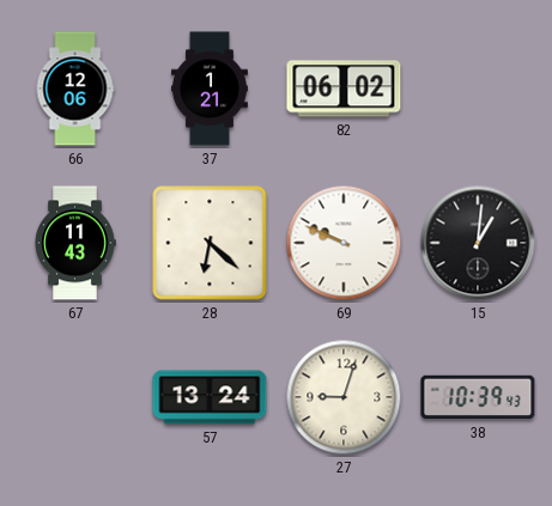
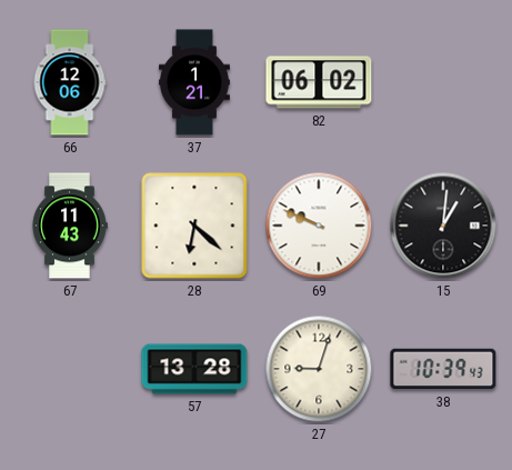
57: 13:24 -> 13:28 (194, 369)
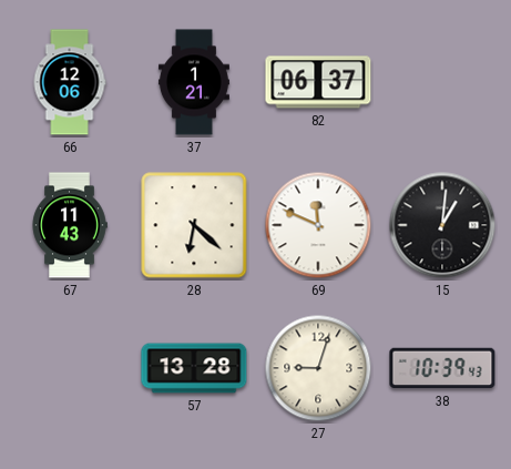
82: 06:02 -> 06:37 (318, 82)
69: 9:49 -> 11:49 (318, 225)
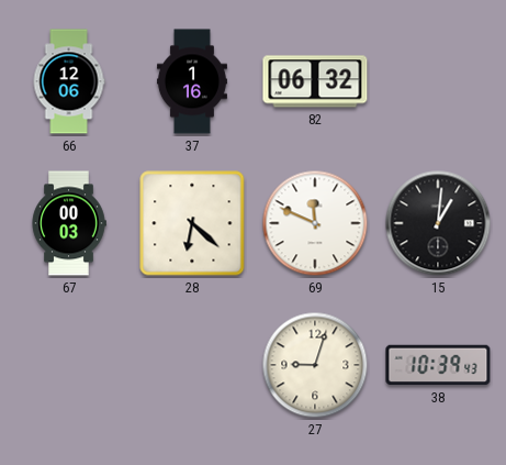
37: 1:21 -> 1:16 (192, 81)
82: 06:37 -> 06:32 (315, 81)
67: 11:43 -> 00:03 (69, 223)
57: 13:28 -> none (194, 368)
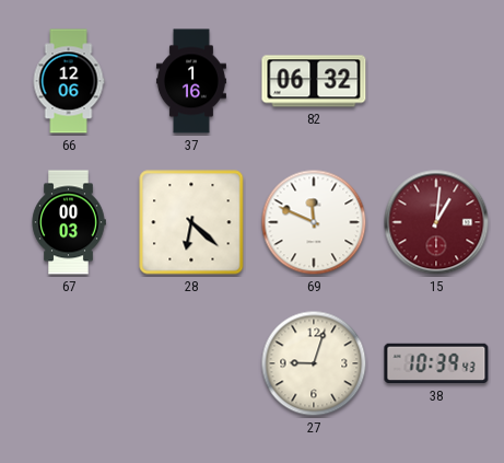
15 dial: black -> burgundy (436, 222)
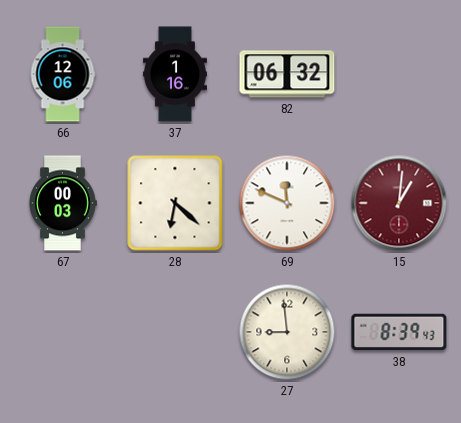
27: 9:03 -> 8:59 (287, 332)
38: 10:39 -> 8:39 (399, 332)
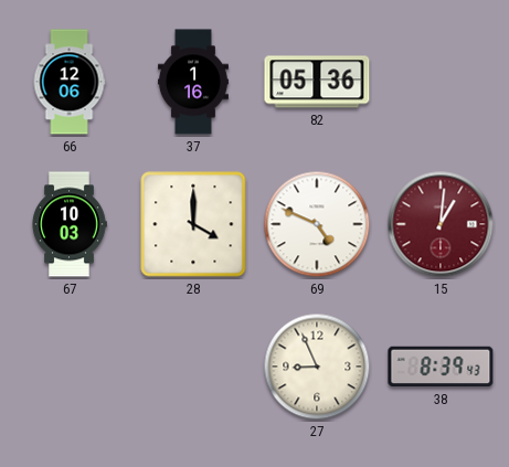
82: 06:32 -> 05:36 (317, 82)
67: 00:03 -> 10:03 (70, 224)
28: 6:22 -> 4:00 (193, 224)
69: 11:49 -> 4:49 (317, 224)
27: 8:59 -> 8:56 (317, 367)
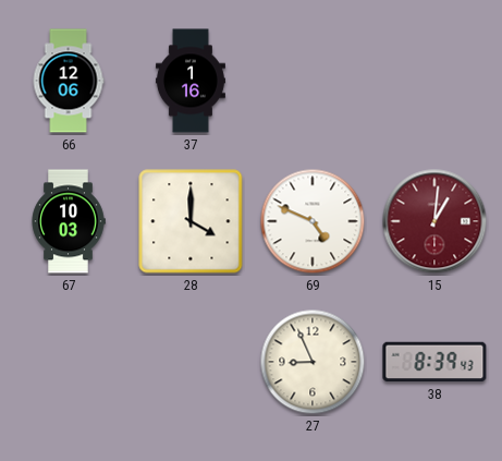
82: 05:36 -> none (317, 82)
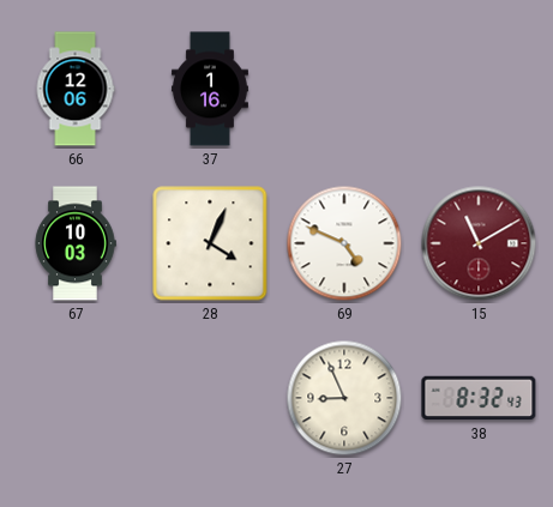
28: 4:00 -> 4:04 (210, 243)
15: 1:01 -> 11:10 (479, 243)
38: 8:39 -> 8:32 (479, 398)
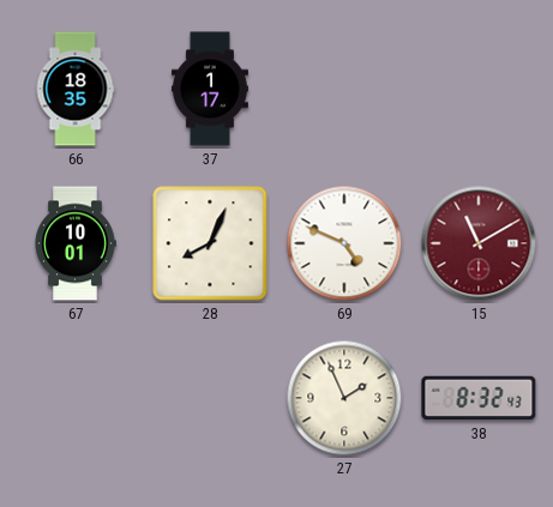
66: 12:06 -> 18:35 (76, 89)
37: 1:16 -> 1:17 (210, 89)
67: 10:03 -> 10:01 (76, 243)
28: 4:04 -> 8:04 (210, 243)
27: 8:56 -> 1:56 (344, 398)
